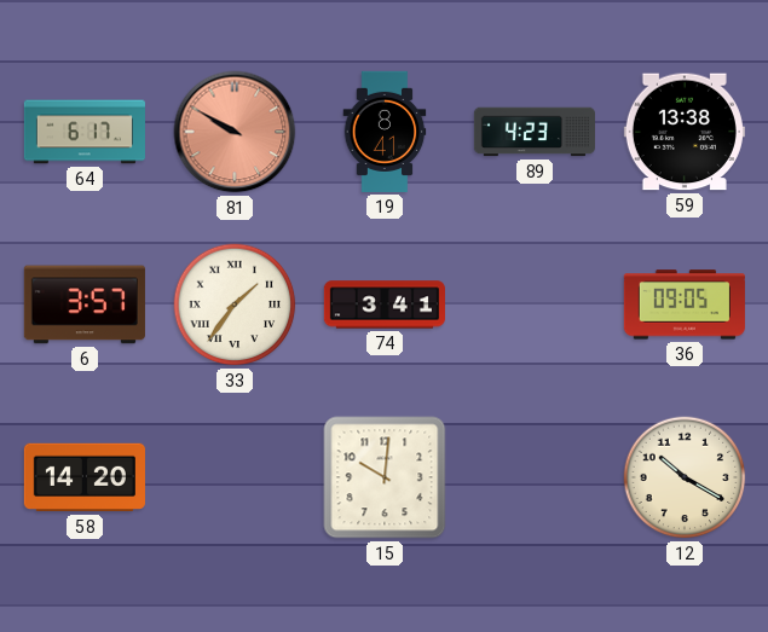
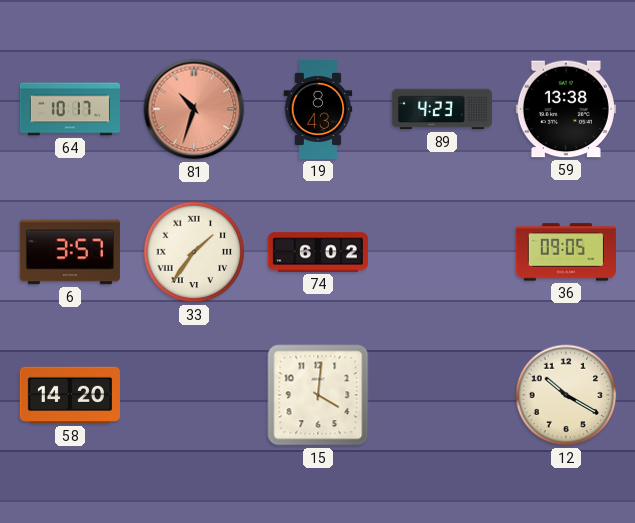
64: 6:17 -> 10:17 (70, 109)
81: 9:50 -> 10:33 (194, 109)
19: 8:41 -> 8:43 (318, 109)
74: 3:41 -> 6:02 (318, 252)
15: 10:01 -> 4:01 (318, 395)
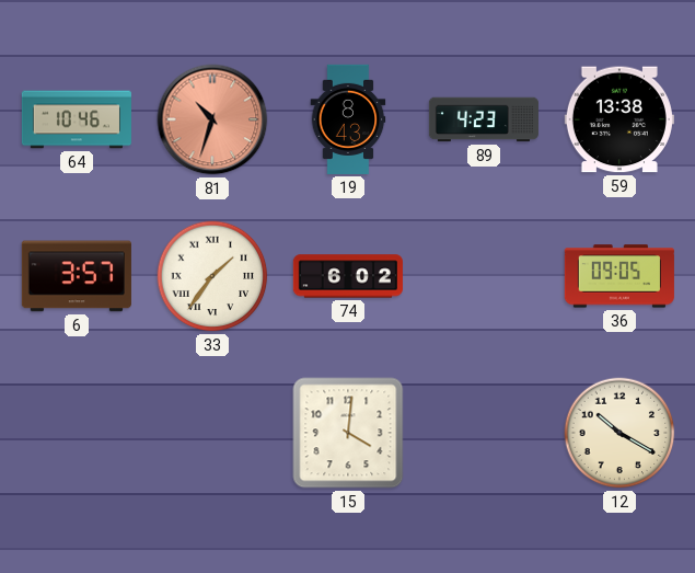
64: 10:17 -> 10:46 (77, 119)
58: 14:20 -> none (70, 395)
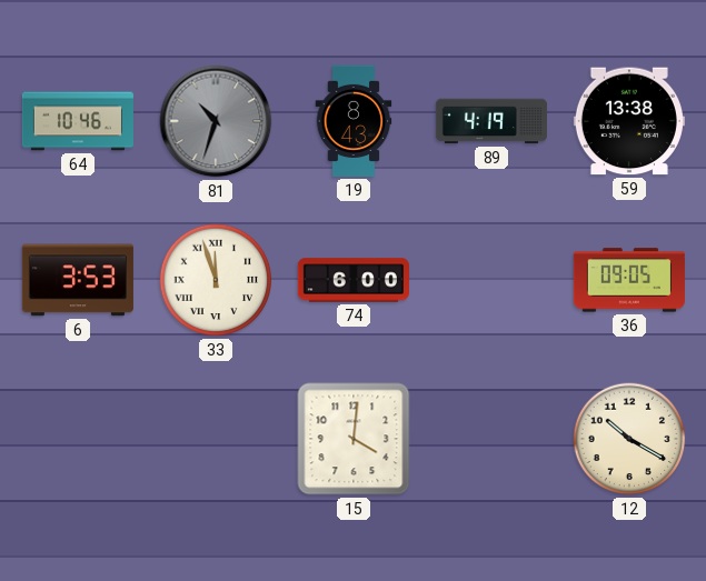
81 dial: salmon -> grey (216, 121)
89: 4:23 -> 4:19 (491, 121)
6: 3:57 -> 3:53 (78, 280)
33: 1:36 -> 11:57 (216, 280)
74: 6:02 -> 6:00 (354, 280)
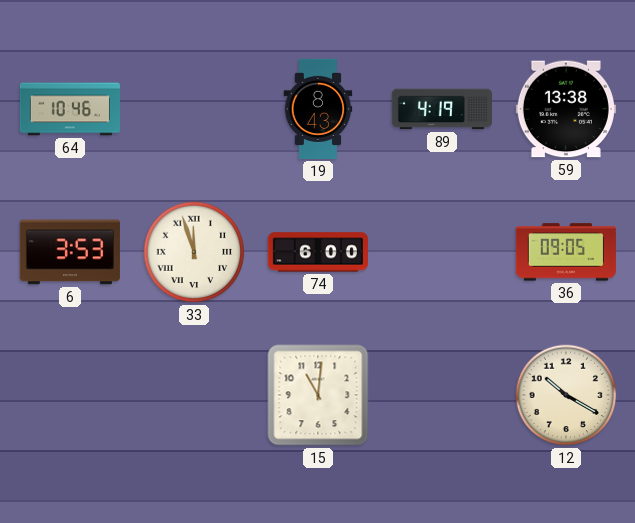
81: 10:33 -> none (216, 121)
15: 4:01 -> 11:01 (318, 395)
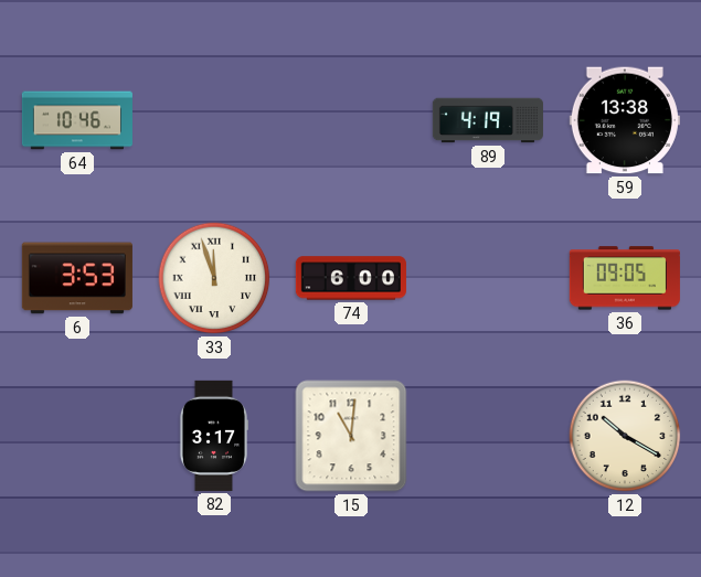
19: 8:43 -> none (318, 109)
82: none -> 3:17 (214, 436)
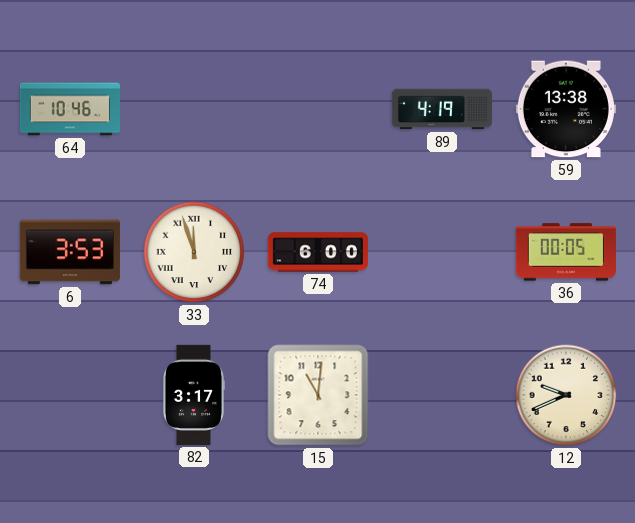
36: 09:05 -> 00:05 (566, 252)
12: 10:20 -> 9:41 (566, 395)
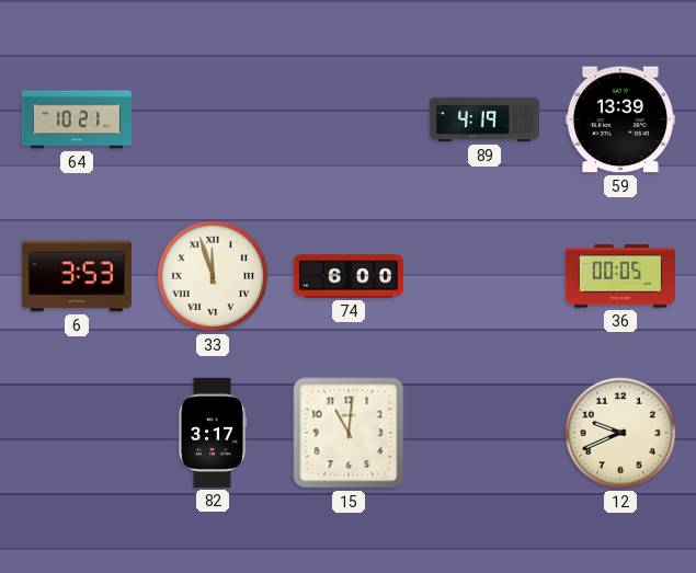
64: 10:46 -> 10:21 (77, 119)
59: 13:38 -> 13:39 (620, 119)
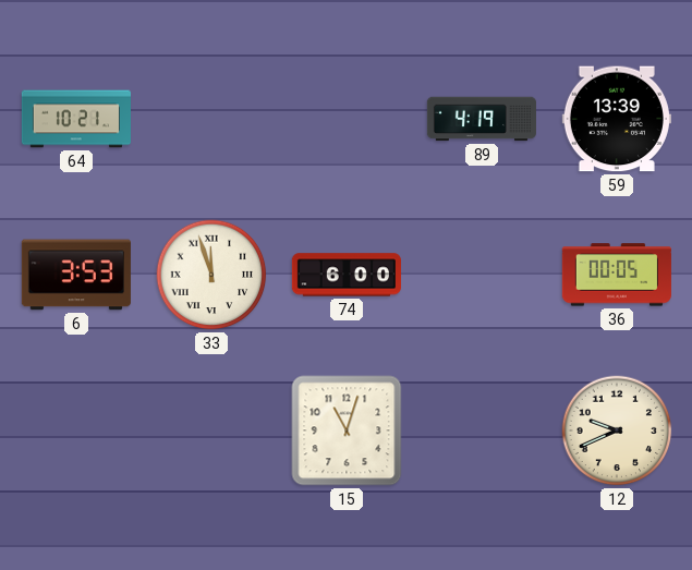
82: 3:17 -> none (213, 433)
15: 11:01 -> 11:03 (347, 430)
